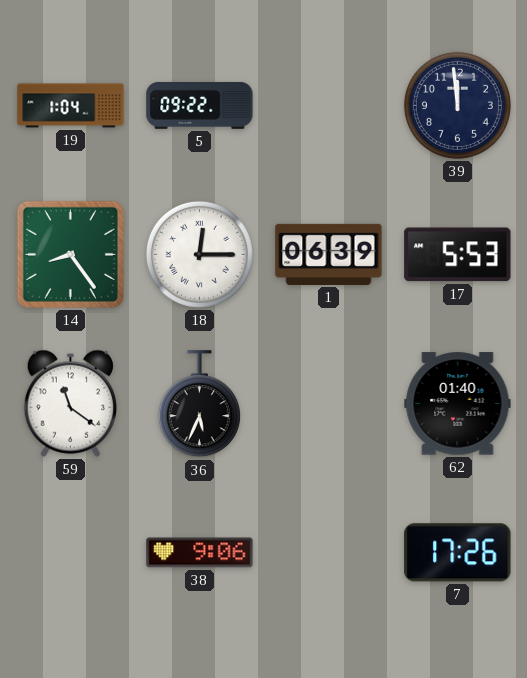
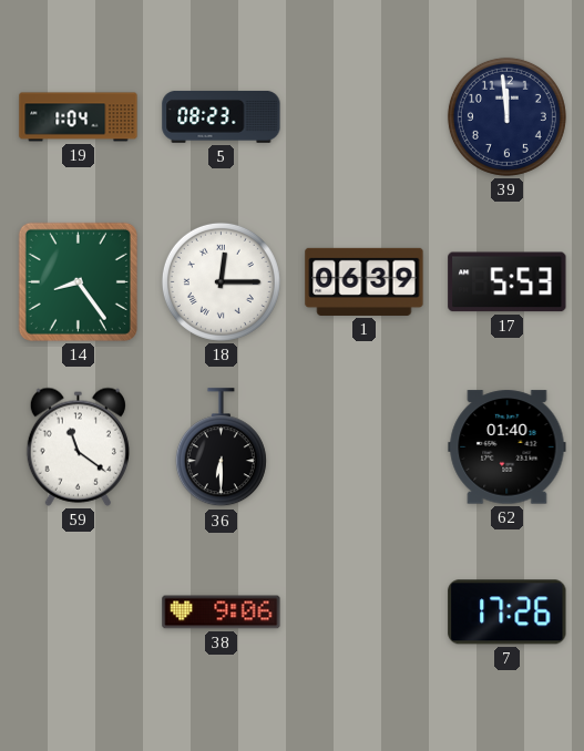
5: 09:22 -> 08:23 (222, 116)
36: 5:34 -> 6:30 (221, 447)
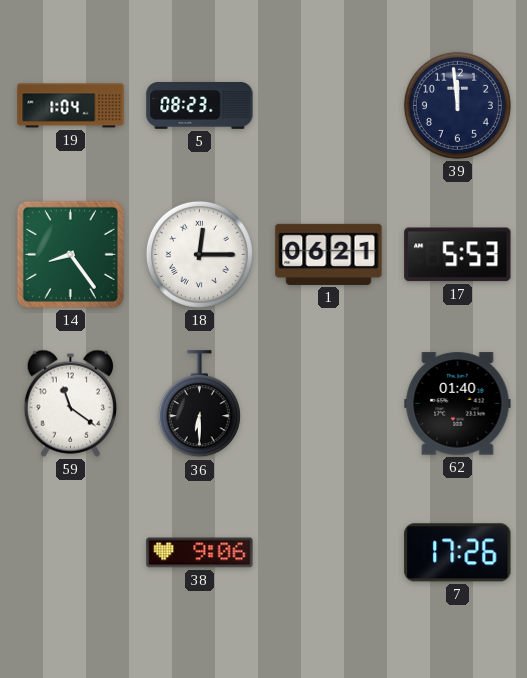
1: 06:39 -> 06:21 (329, 254)
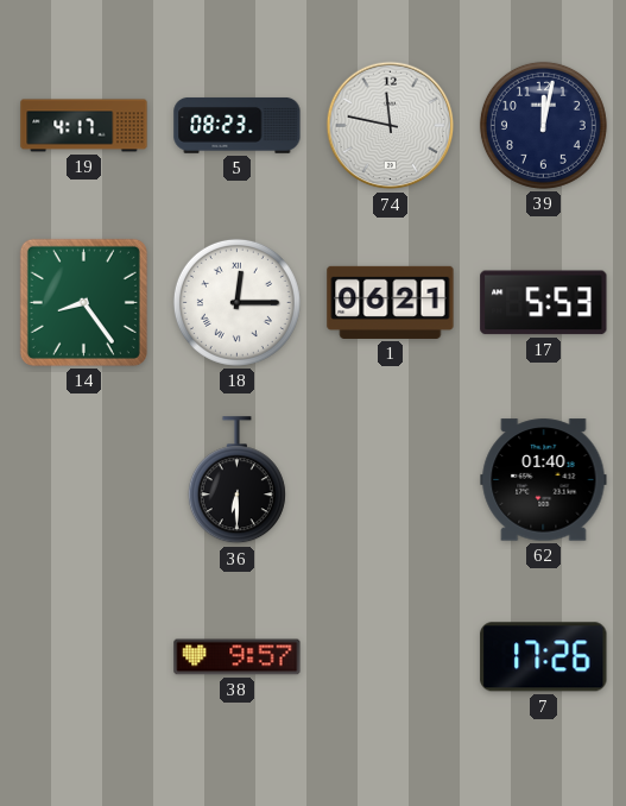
19: 1:04 -> 4:17 (84, 126)
74: none -> 11:47 (391, 126)
39: 11:59 -> 12:02 (543, 125)
59: 11:21 -> none (70, 403)
38: 9:06 -> 9:57 (238, 657)
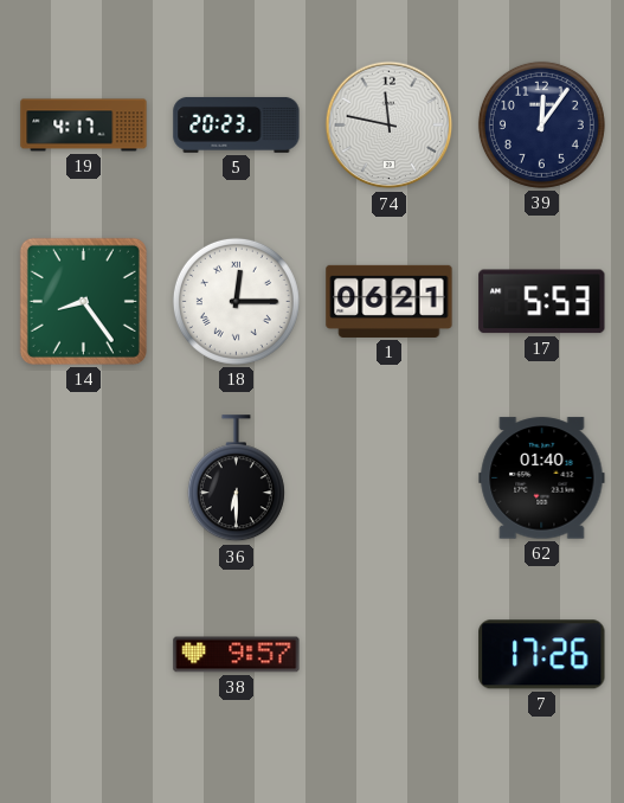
5: 08:23 -> 20:23 (237, 124)
39: 12:02 -> 12:06 (541, 124)
